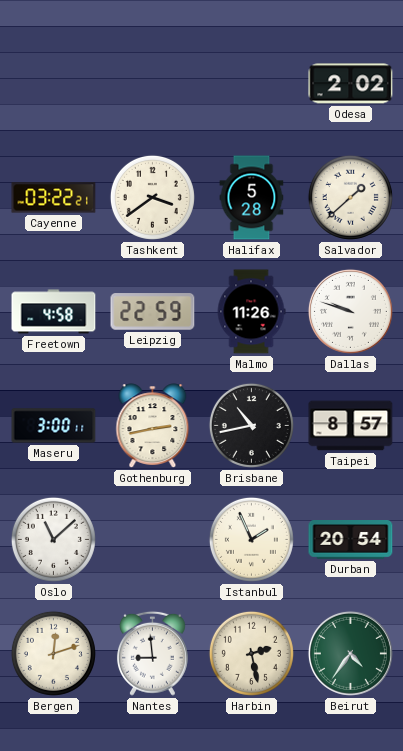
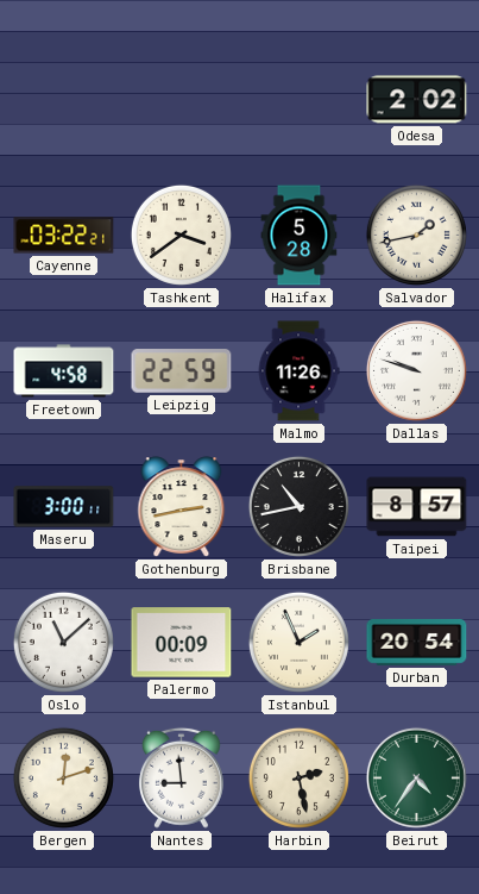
Salvador: 1:38 -> 1:43 (416, 235)
Palermo: none -> 00:09 (182, 643)
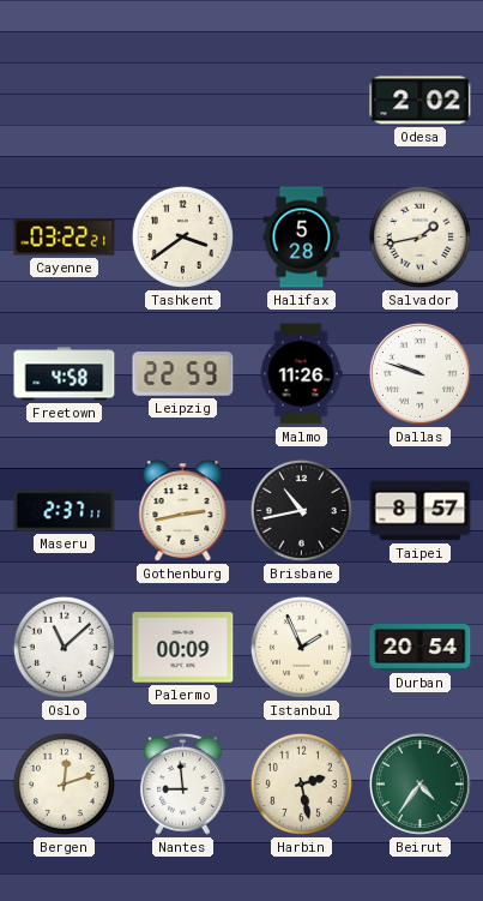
Maseru: 3:00 -> 2:37 (65, 511)
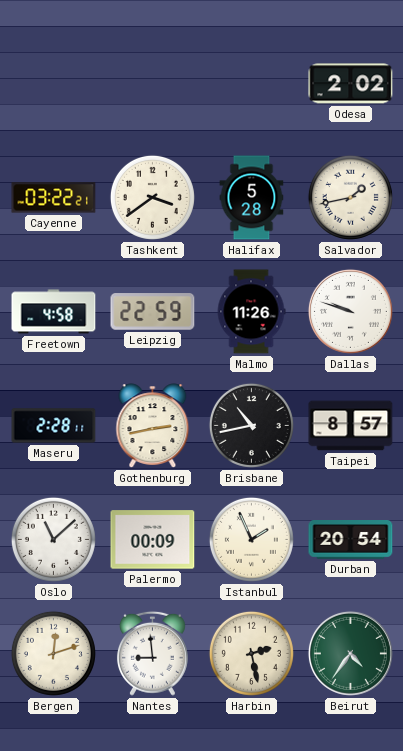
Maseru: 2:37 -> 2:28 (54, 426)
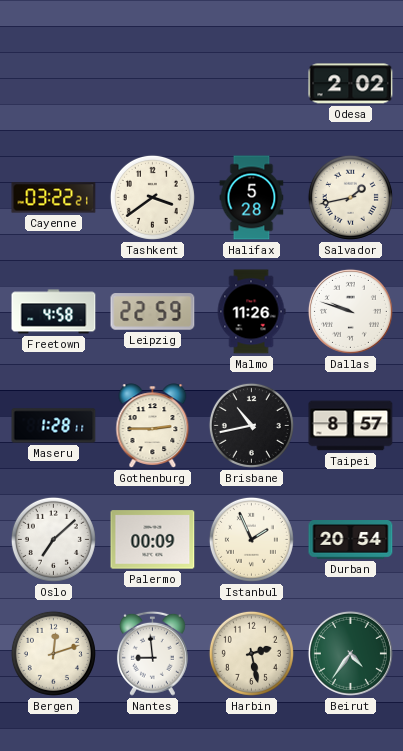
Maseru: 2:28 -> 1:28 (54, 426)
Gothenburg: 2:43 -> 2:45 (153, 426)
Oslo: 11:08 -> 7:08 (53, 539)
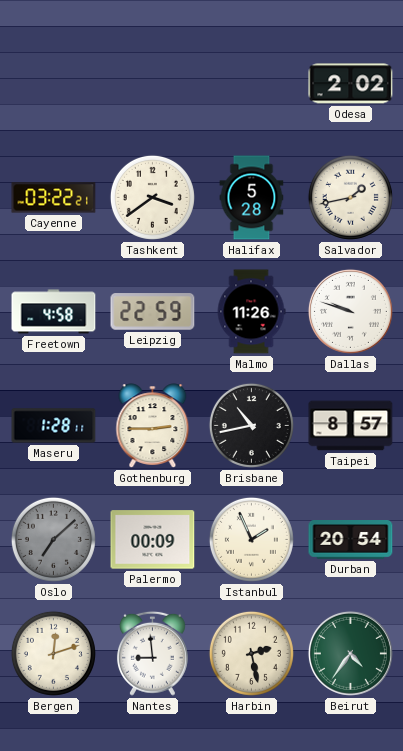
Oslo dial: white -> grey (53, 539)
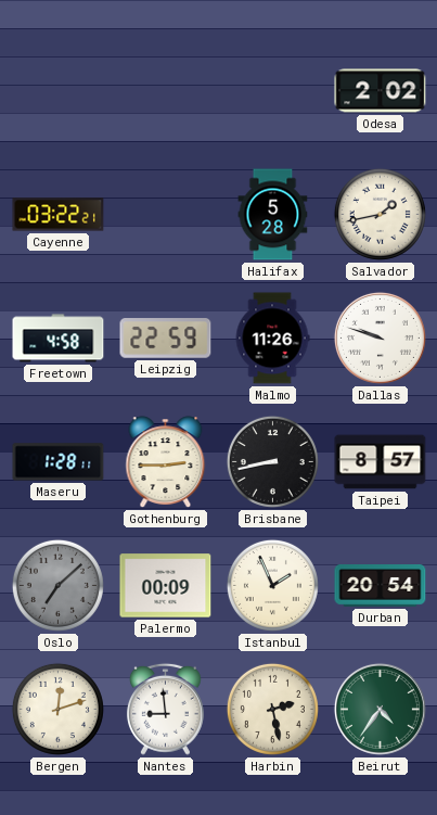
Tashkent: 3:39 -> none (152, 197)
Brisbane: 10:43 -> 8:43 (272, 461)
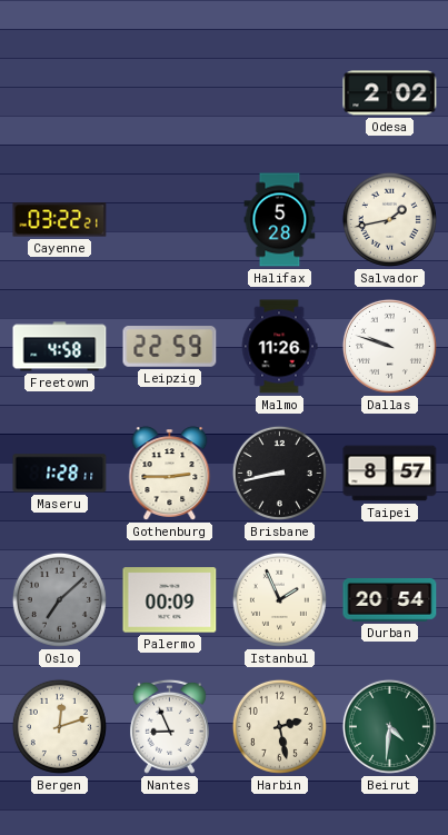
Nantes: 8:59 -> 8:56 (169, 726)
Beirut: 4:36 -> 4:31 (389, 726)
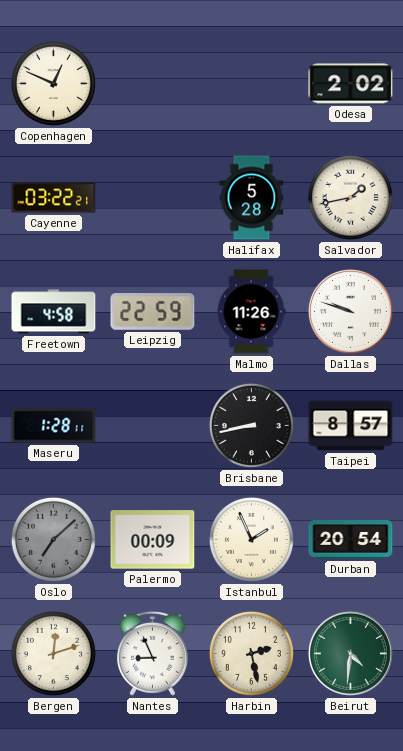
Copenhagen: none -> 12:49 (53, 83)
Gothenburg: 2:45 -> none (170, 474)
